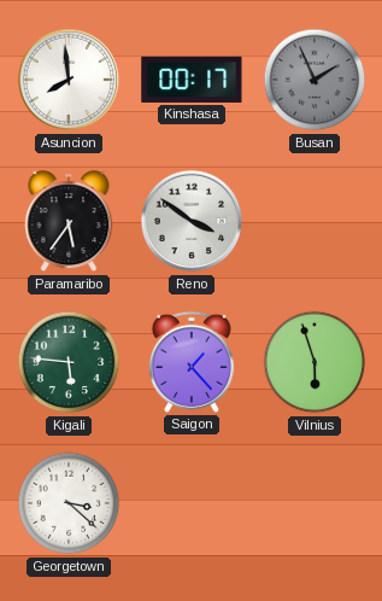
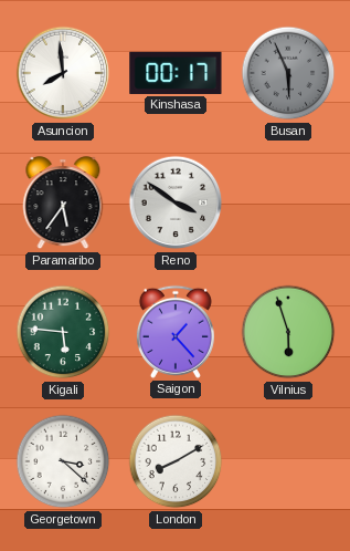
Busan: 1:56 -> 5:56 (288, 73)
London: none -> 8:10 (176, 461)
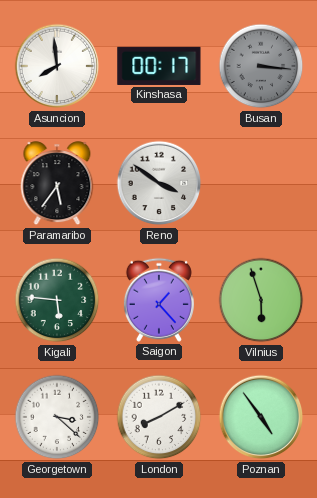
Busan: 5:56 -> 3:16 (261, 66)
Poznan: none -> 4:54 (261, 417)
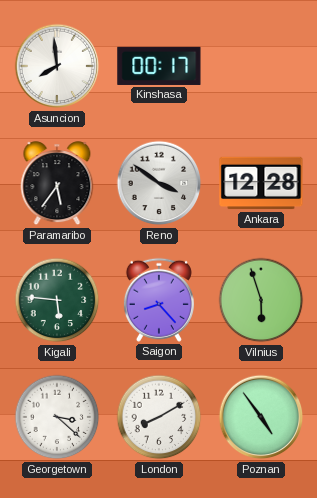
Busan: 3:16 -> none (261, 66)
Ankara: none -> 12:28 (261, 183)
Saigon: 1:23 -> 8:23 (159, 300)
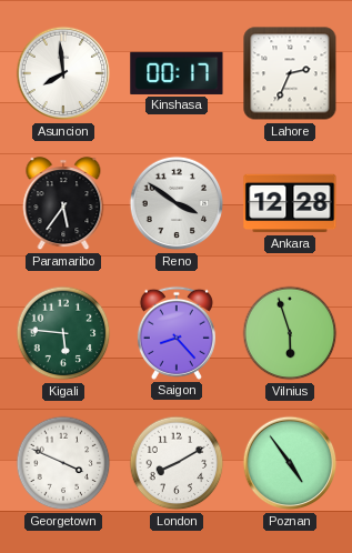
Lahore: none -> 2:34 (290, 73)
Georgetown: 3:22 -> 3:49 (63, 463)
